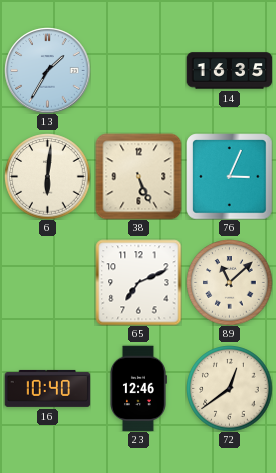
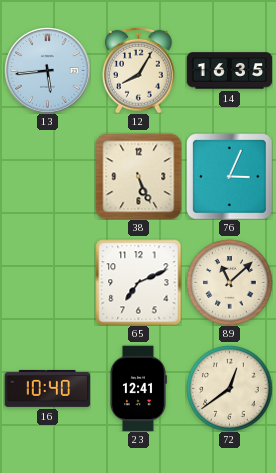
13: 1:35 -> 5:44 (47, 70)
12: none -> 8:05 (139, 70)
6: 6:01 -> none (47, 176)
23: 12:46 -> 12:41 (139, 388)
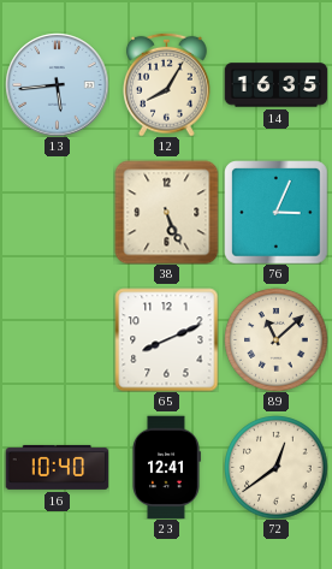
65: 7:11 -> 8:11 (166, 339)
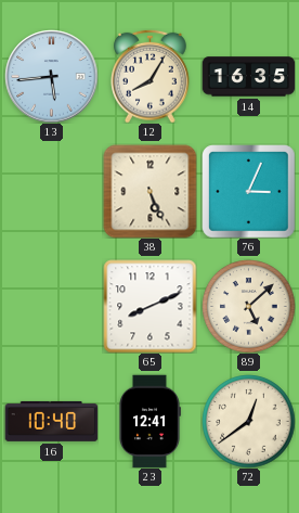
89: 11:08 -> 5:08 (248, 306)
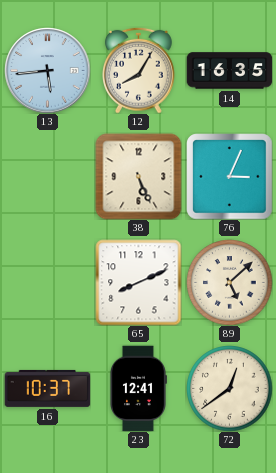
16: 10:40 -> 10:37 (47, 388)
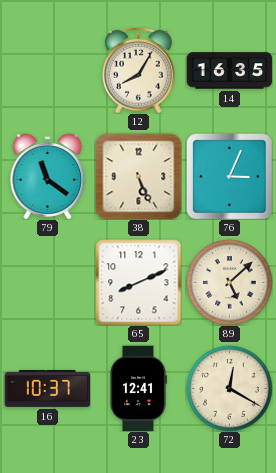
13: 5:44 -> none (47, 70)
79: none -> 11:21 (48, 176)
72: 12:39 -> 12:20 (229, 388)
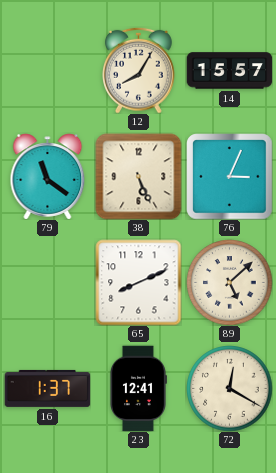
14: 16:35 -> 15:57 (229, 71)
16: 10:37 -> 1:37 (47, 388)
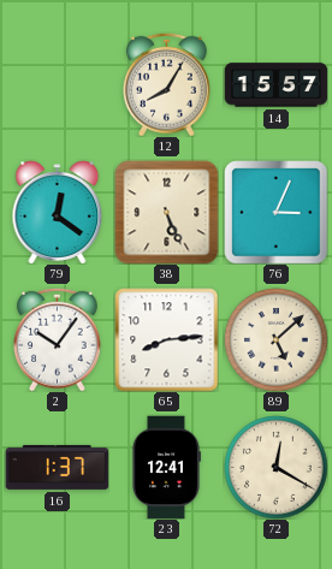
79: 11:21 -> 12:21 (58, 212)
2: none -> 10:06 (58, 339)
65: 8:11 -> 8:14 (166, 339)
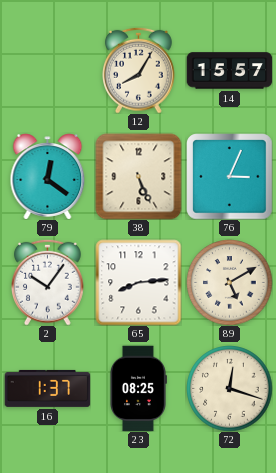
89: 5:08 -> 5:10 (229, 282)
23: 12:41 -> 08:25 (139, 388)
72: 12:20 -> 12:18 (229, 388)
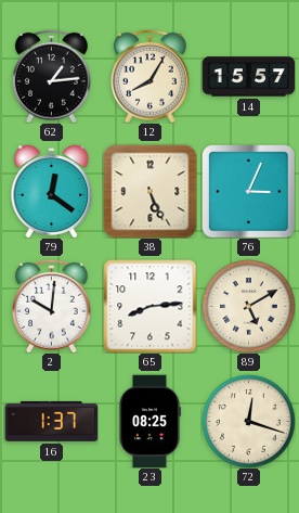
62: none -> 1:14 (52, 76)
2: 10:06 -> 10:01 (52, 306)
